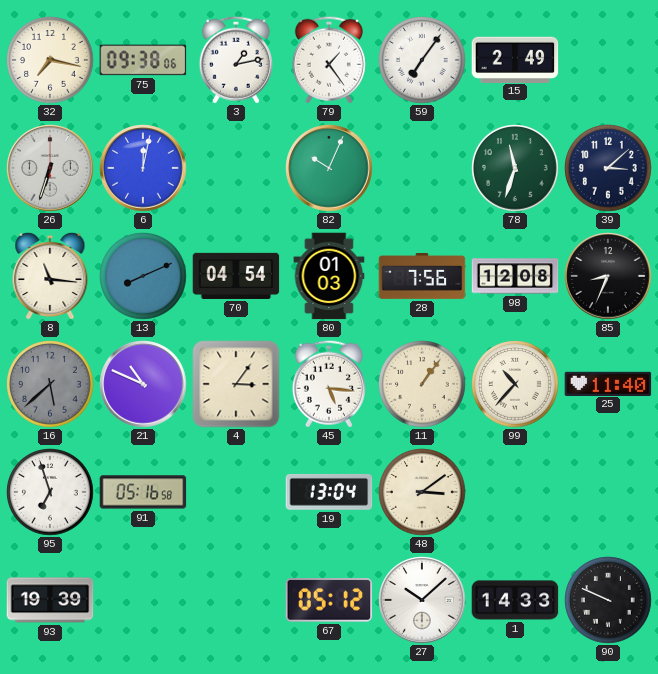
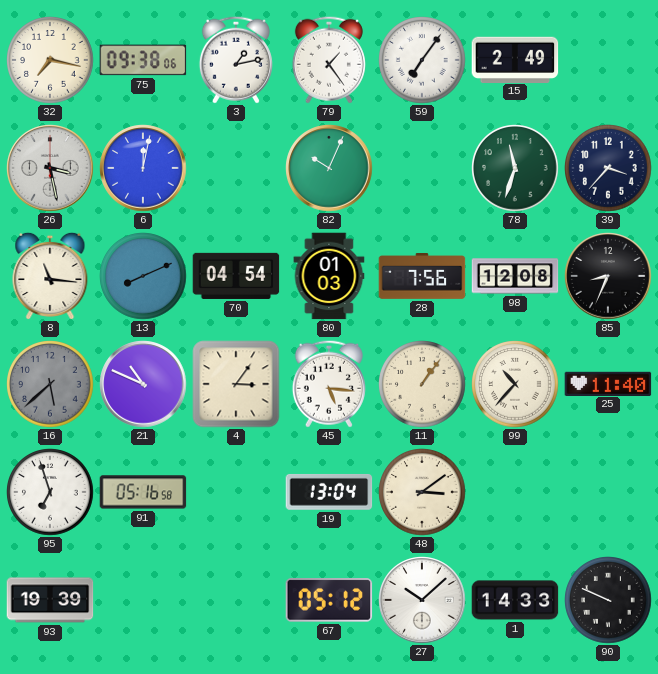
26: 6:33 -> 3:28 (50, 168)
39: 3:08 -> 3:37 (608, 168)
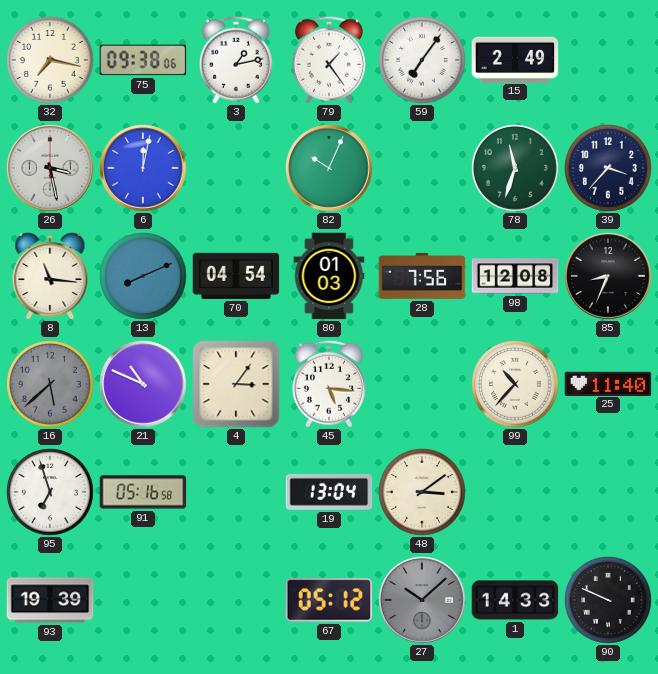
11: 1:06 -> none (422, 384)
27 dial: white -> grey (422, 600)
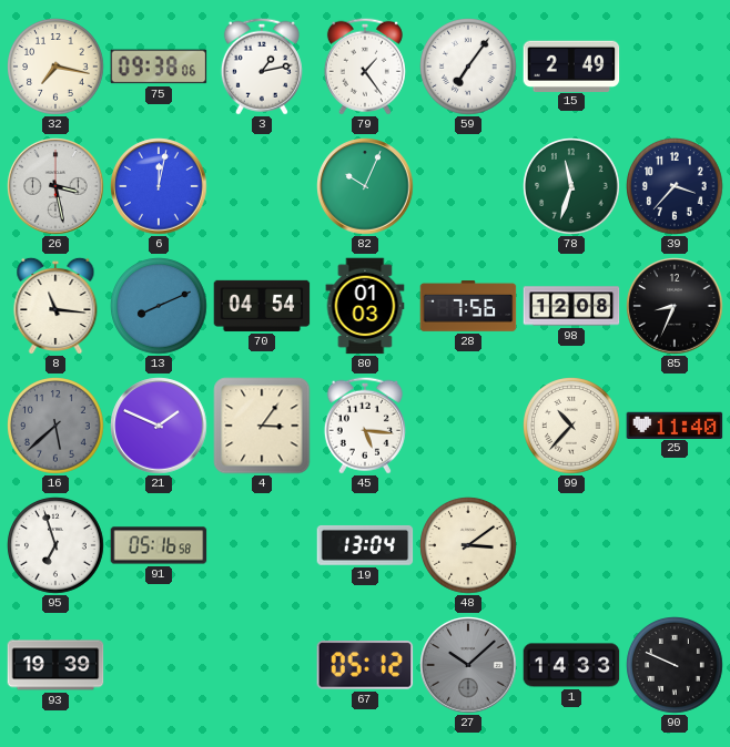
21: 10:49 -> 1:49 (159, 426)
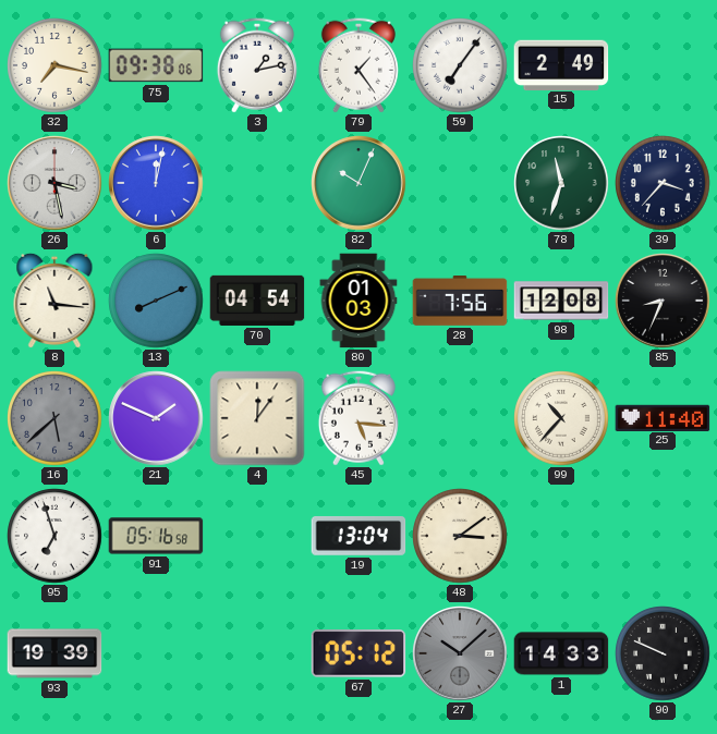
4: 3:06 -> 12:06 (257, 418)
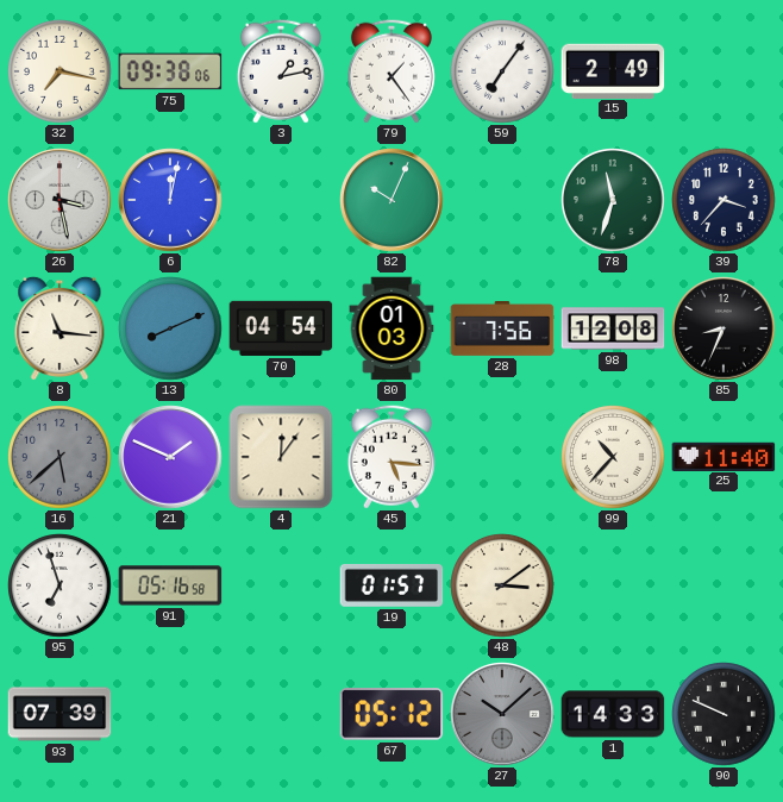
19: 13:04 -> 01:57 (391, 585)
93: 19:39 -> 07:39 (59, 714)
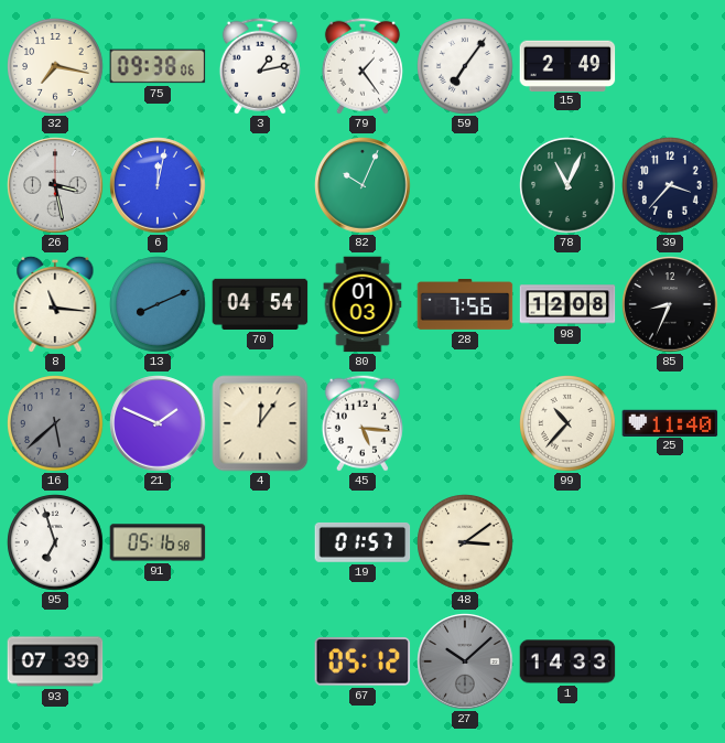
78: 11:33 -> 11:04 (567, 185)
90: 9:49 -> none (724, 714)
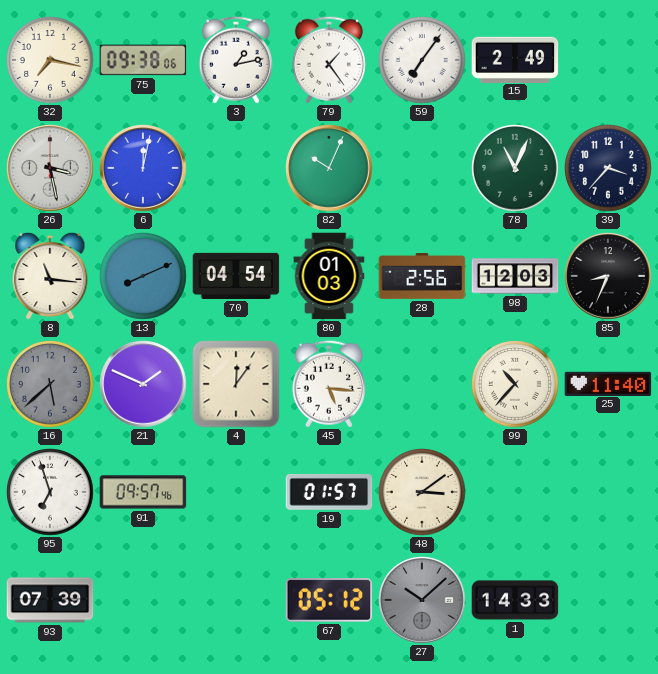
28: 7:56 -> 2:56 (422, 277)
98: 12:08 -> 12:03 (515, 276)
91: 05:16 -> 09:57 (143, 492)
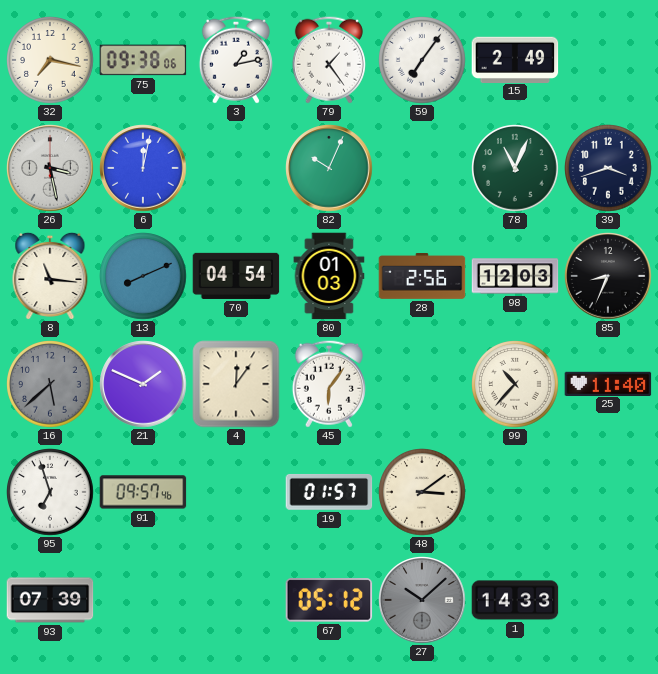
39: 3:37 -> 3:42 (608, 168)
45: 5:16 -> 6:06 (329, 384)
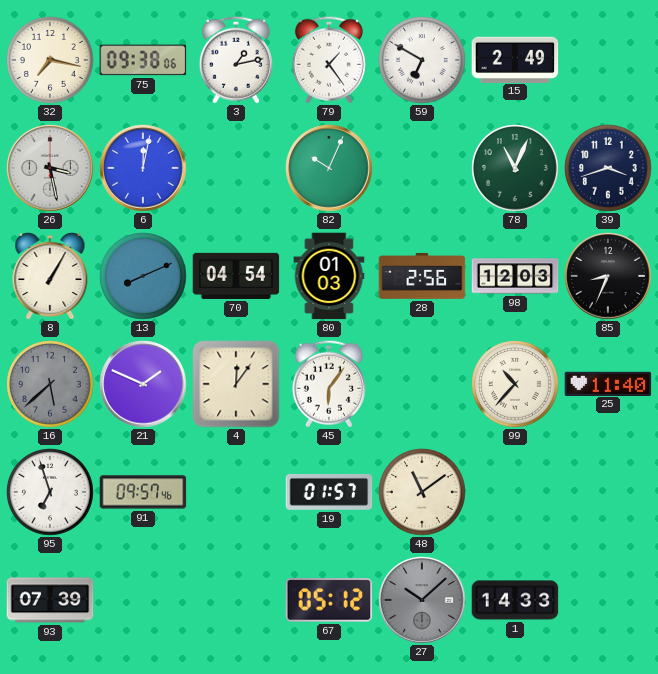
59: 7:06 -> 6:50 (422, 60)
8: 11:16 -> 1:05 (50, 276)
48: 3:09 -> 11:09 (422, 492)
